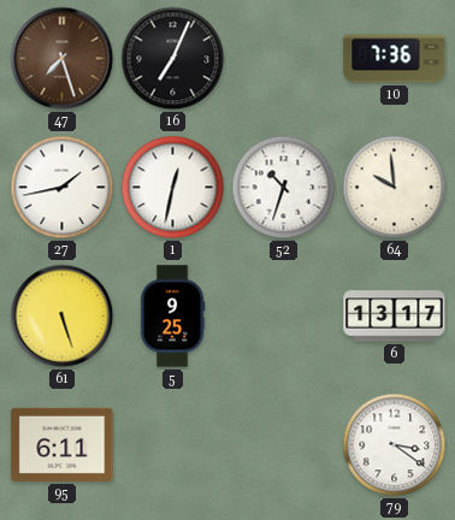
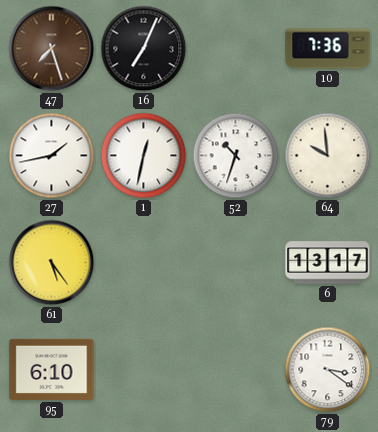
61: 5:27 -> 5:24 (52, 263)
5: 9:25 -> none (172, 317)
95: 6:11 -> 6:10 (52, 369)
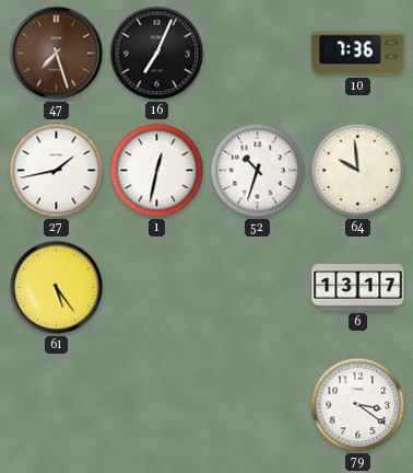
95: 6:10 -> none (52, 369)
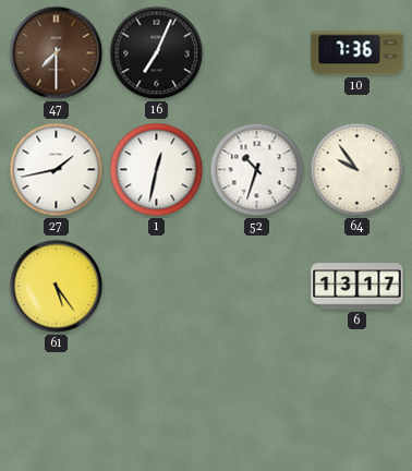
47: 7:27 -> 7:30 (57, 53)
64: 9:59 -> 9:54 (358, 170)
79: 3:21 -> none (358, 405)
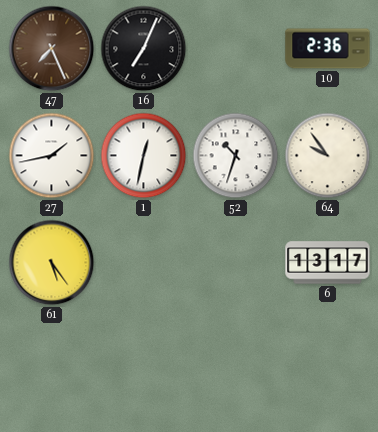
47: 7:30 -> 7:26 (52, 49)
10: 7:36 -> 2:36 (328, 49)
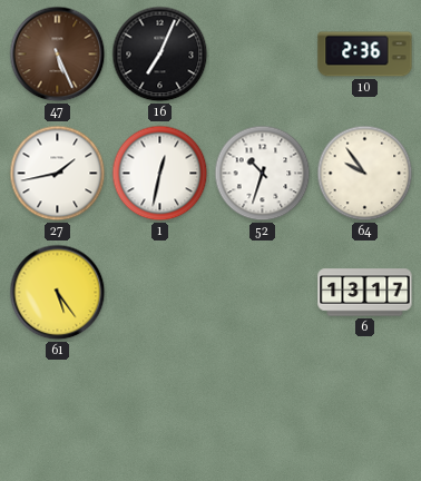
47: 7:26 -> 5:26 (58, 55)
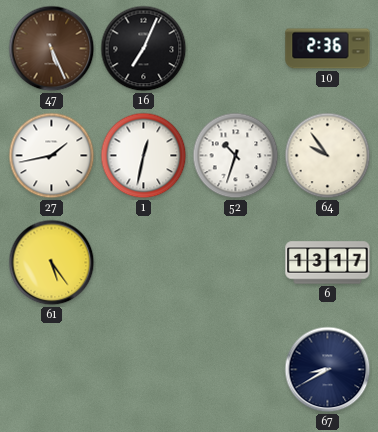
67: none -> 8:40 (328, 370)
